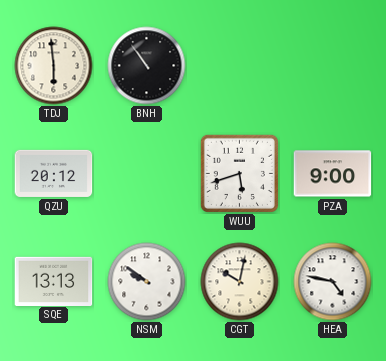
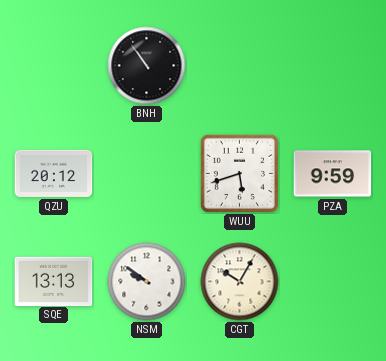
TDJ: 5:59 -> none (54, 66)
PZA: 9:00 -> 9:59 (333, 174)
CGT: 10:02 -> 10:05 (240, 282)
HEA: 4:47 -> none (333, 282)
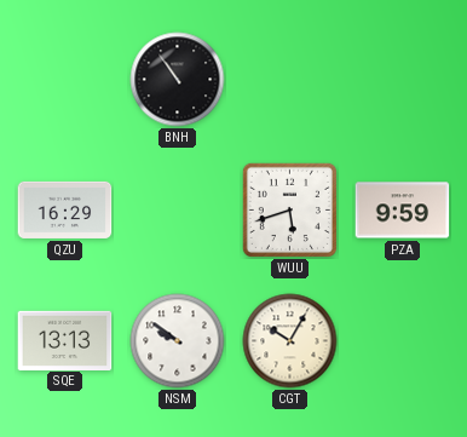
QZU: 20:12 -> 16:29 (65, 209)
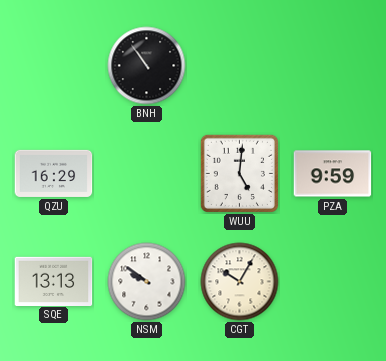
WUU: 5:42 -> 5:01 (239, 173)
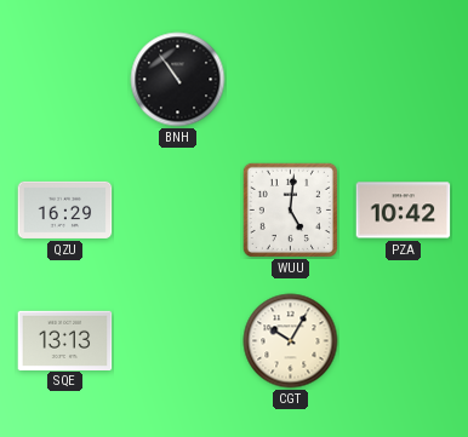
PZA: 9:59 -> 10:42 (404, 211)
NSM: 9:51 -> none (147, 282)
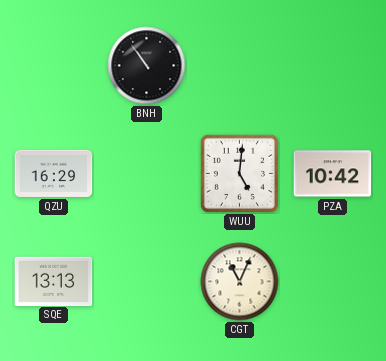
CGT: 10:05 -> 11:04 (240, 282)
